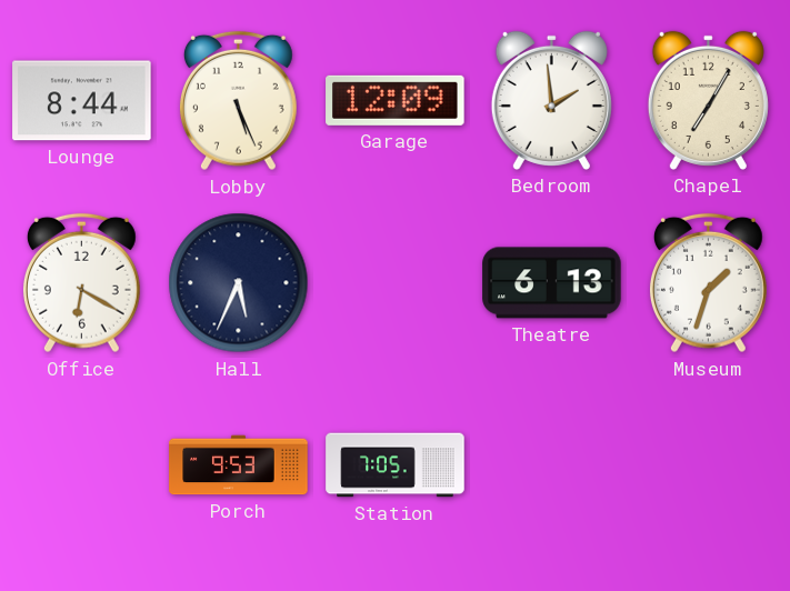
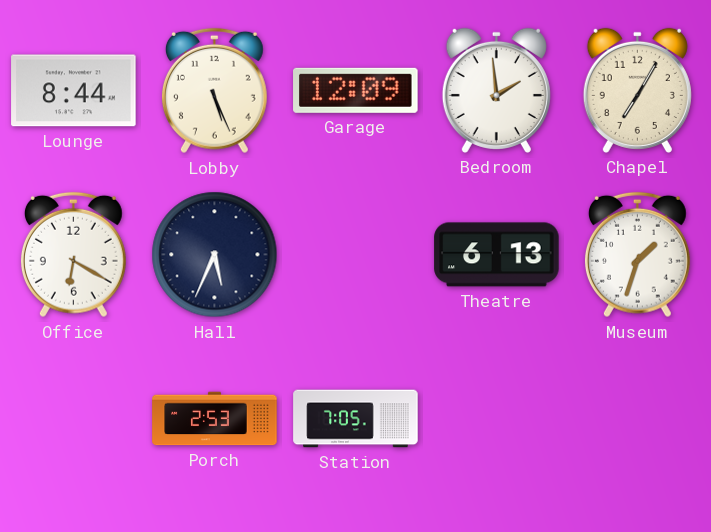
Porch: 9:53 -> 2:53 (215, 419)
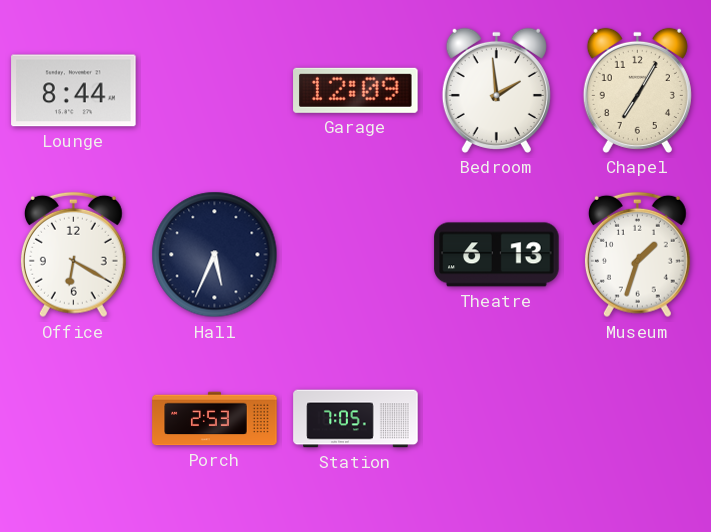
Lobby: 5:26 -> none (214, 91)
